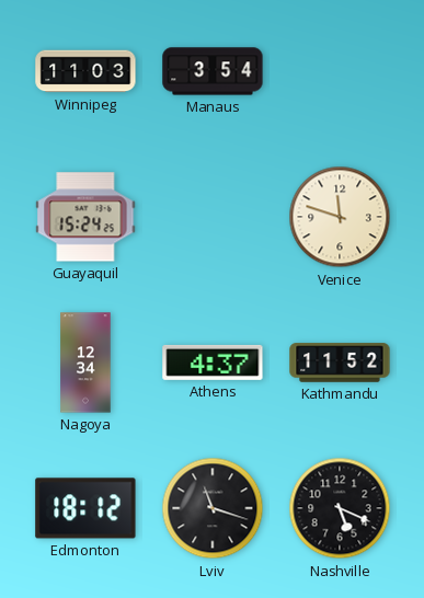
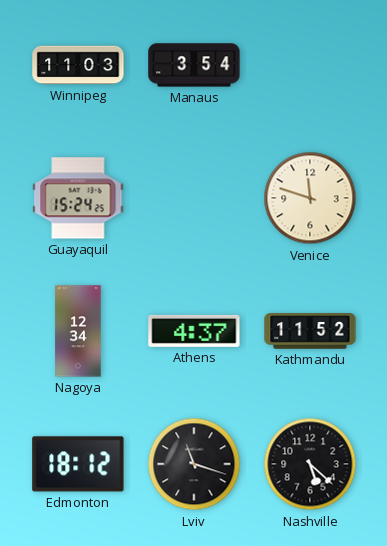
Nashville: 5:19 -> 5:22 (310, 464)
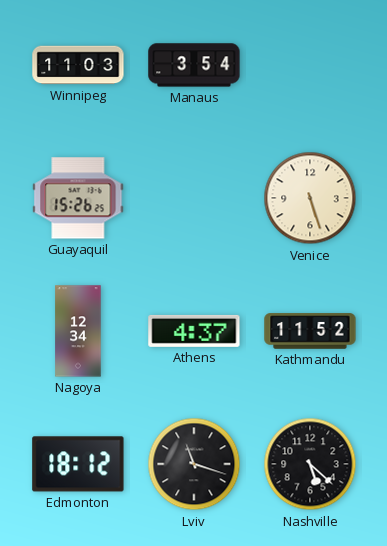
Guayaquil: 15:24 -> 15:26 (78, 198)
Venice: 11:48 -> 5:27 (310, 198)
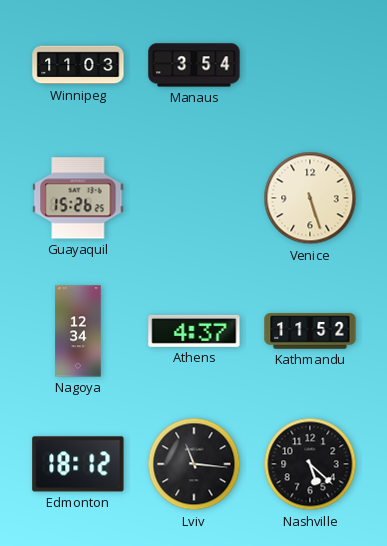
Lviv: 11:18 -> 11:16 (194, 464)
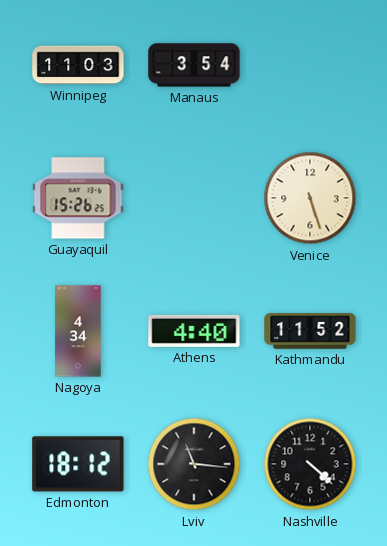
Nagoya: 12:34 -> 4:34 (78, 331)
Athens: 4:37 -> 4:40 (194, 331)
Nashville: 5:22 -> 4:22 (310, 464)
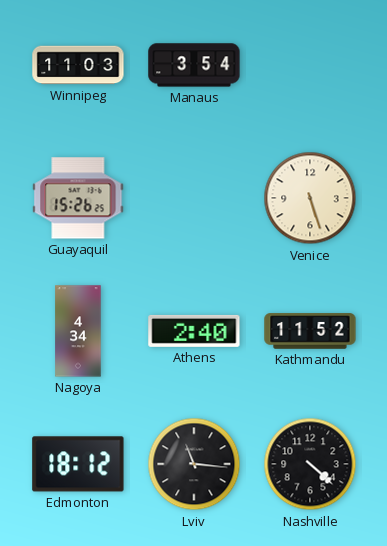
Athens: 4:40 -> 2:40 (194, 331)
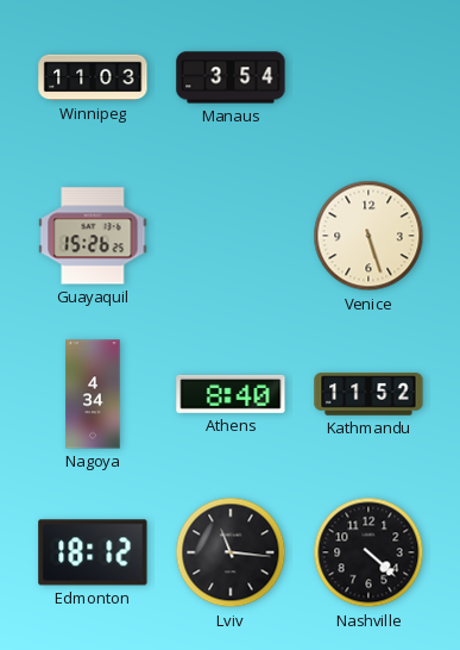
Athens: 2:40 -> 8:40 (231, 394)
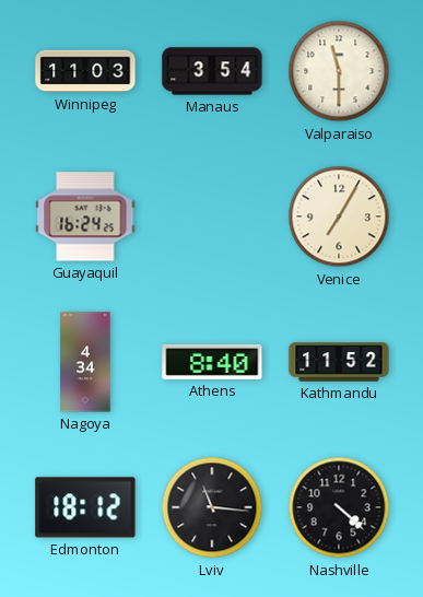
Valparaiso: none -> 11:30 (339, 71)
Guayaquil: 15:26 -> 16:24 (85, 216)
Venice: 5:27 -> 7:05 (339, 216)
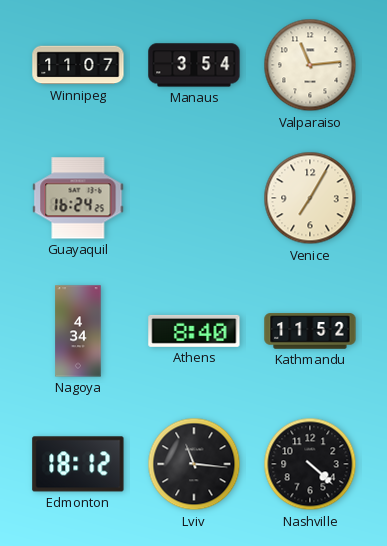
Winnipeg: 11:03 -> 11:07 (78, 65)
Valparaiso: 11:30 -> 11:14 (310, 65)
